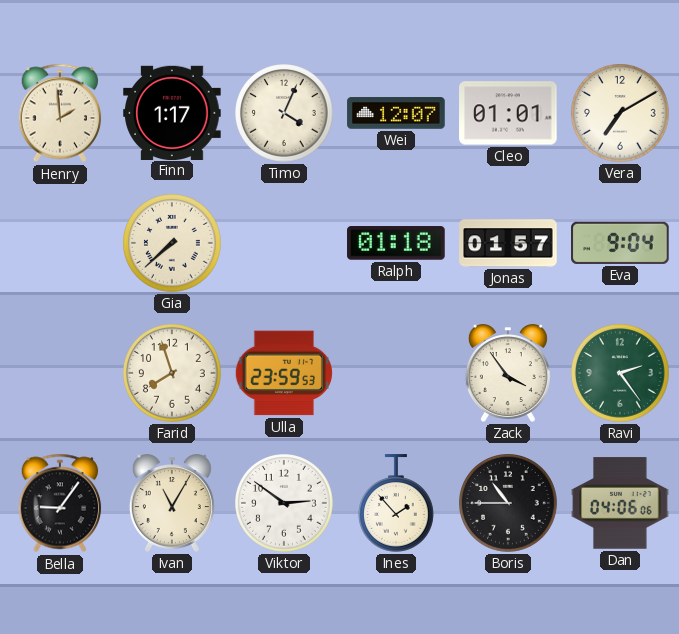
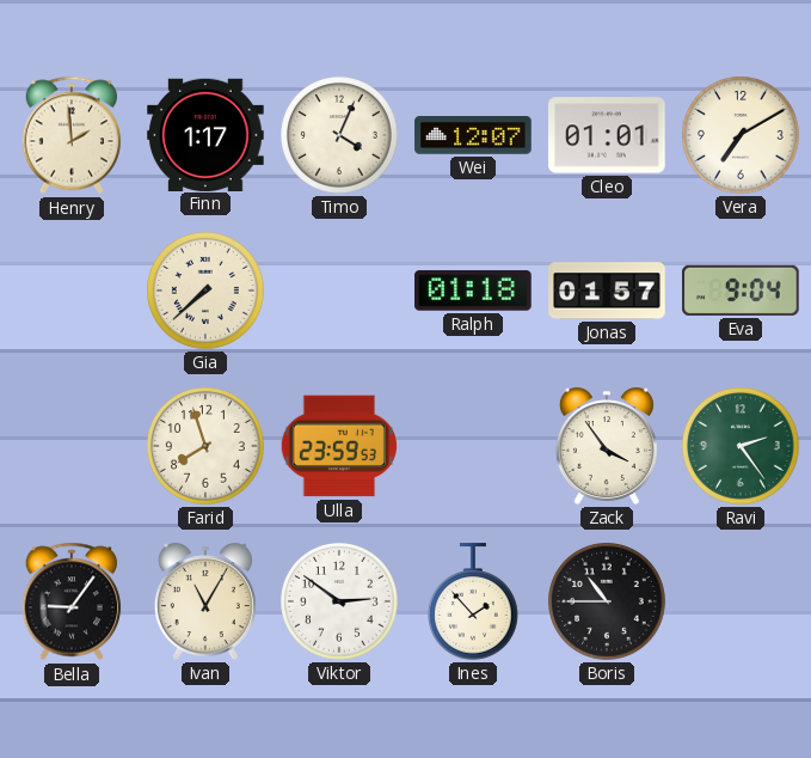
Dan: 04:06 -> none (620, 503)
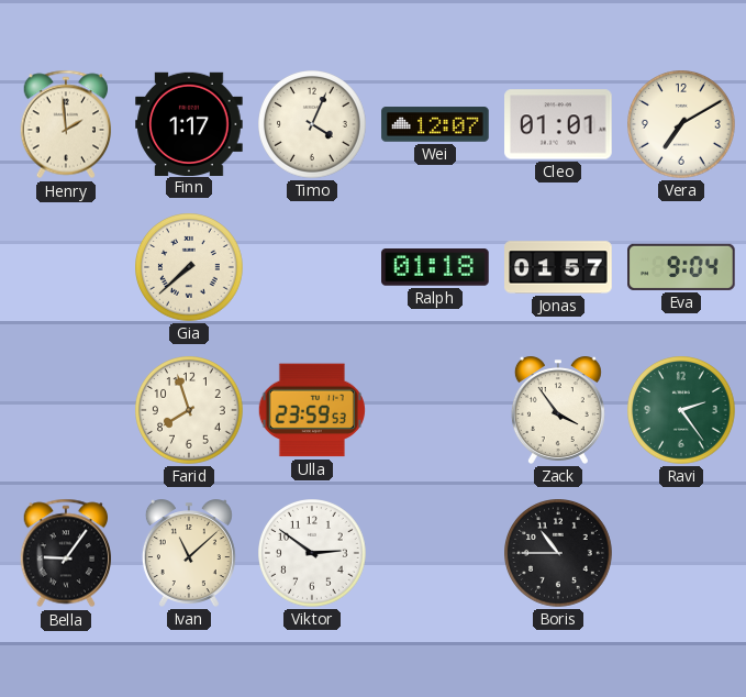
Ivan: 11:05 -> 11:08 (189, 553)
Ines: 1:53 -> none (473, 601)
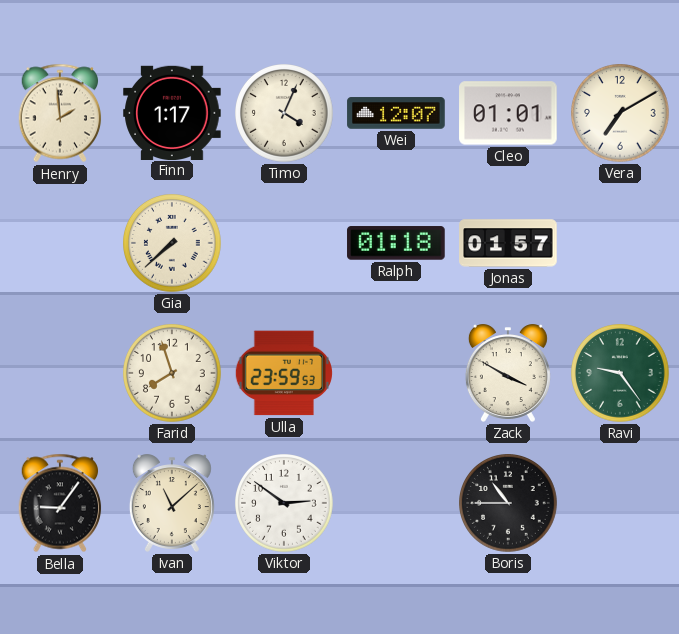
Eva: 9:04 -> none (681, 267)
Zack: 3:54 -> 3:50 (508, 373)
Ravi: 2:24 -> 9:24 (621, 374)
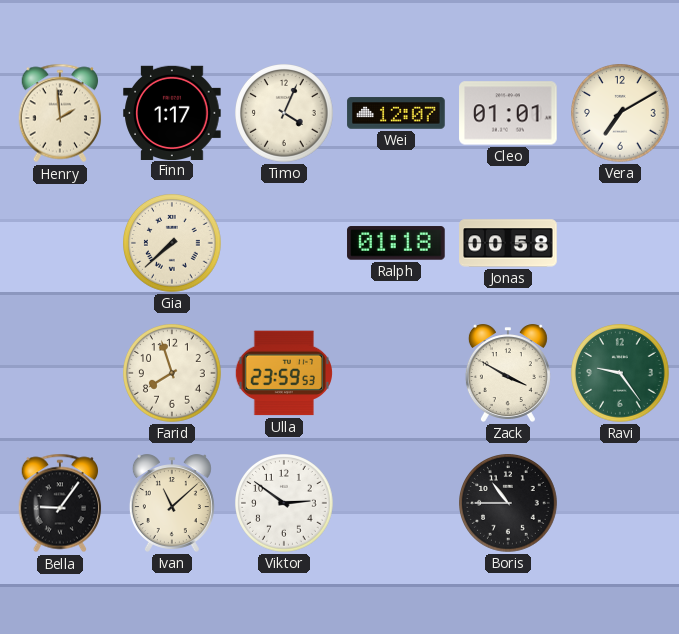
Jonas: 01:57 -> 00:58 (508, 243)
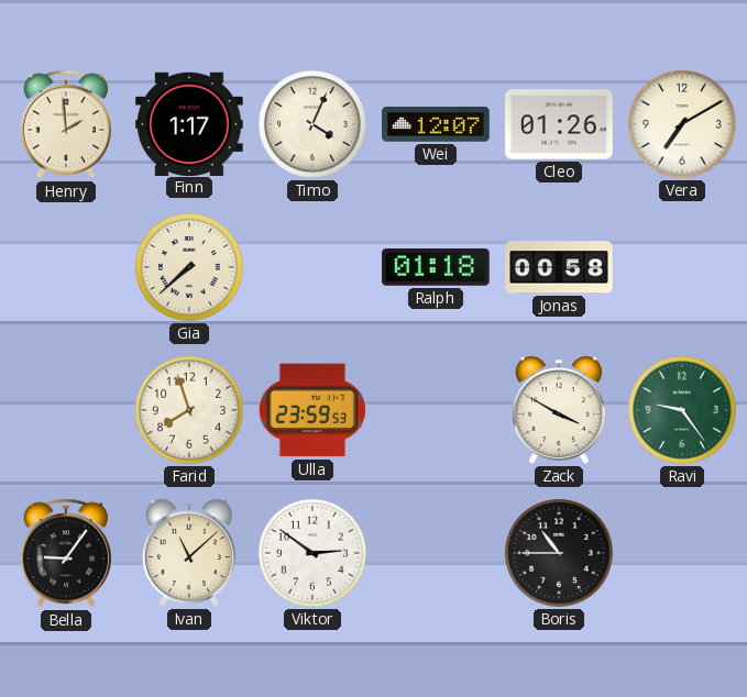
Cleo: 01:01 -> 01:26 (559, 124)
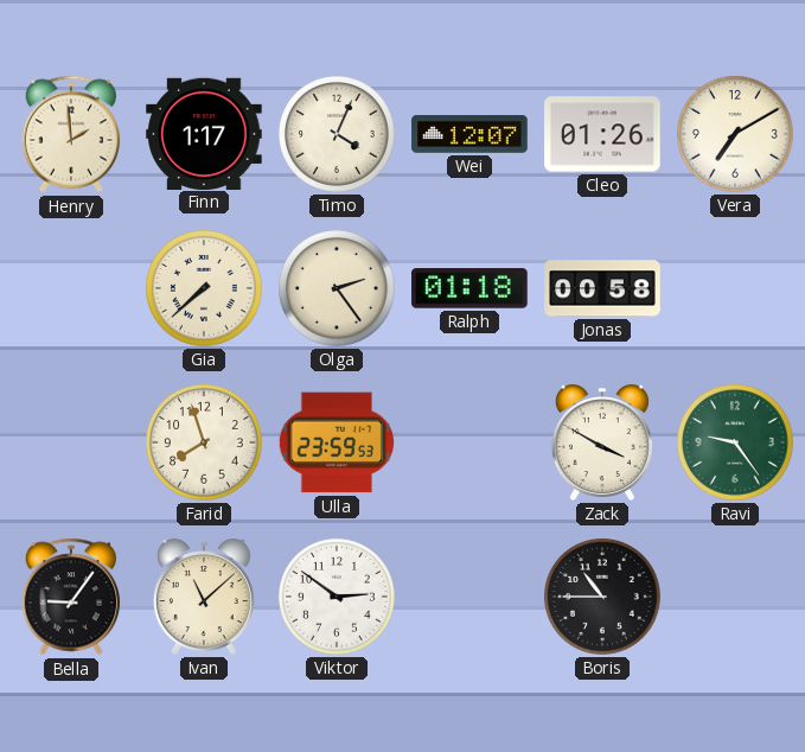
Olga: none -> 2:24 (338, 289)
